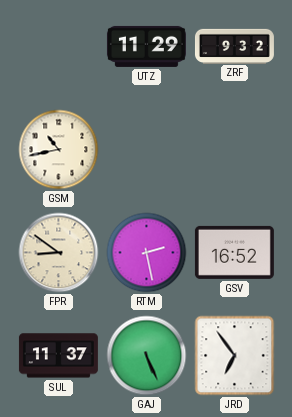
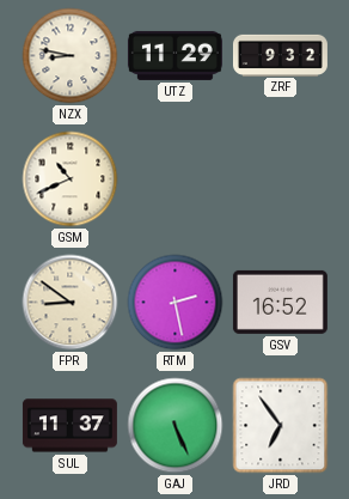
NZX: none -> 8:47 (71, 56)
GSM: 10:43 -> 10:41 (71, 179)
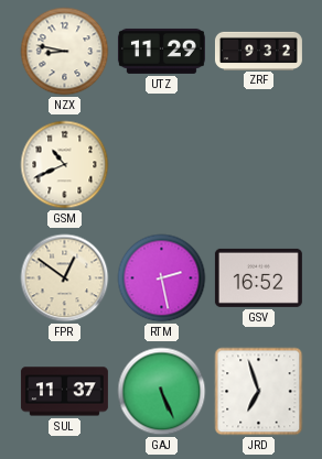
FPR: 8:51 -> 12:51 (65, 278)
JRD: 6:54 -> 6:57 (259, 392)
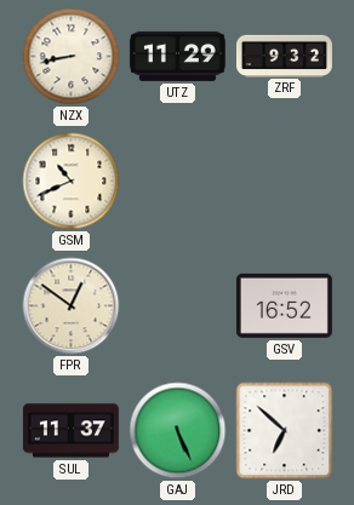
NZX: 8:47 -> 8:43 (72, 57)
RTM: 2:28 -> none (162, 278)
JRD: 6:57 -> 6:52 (285, 431)
